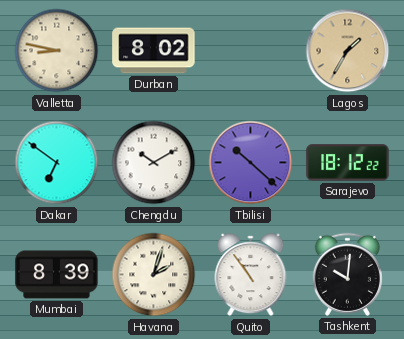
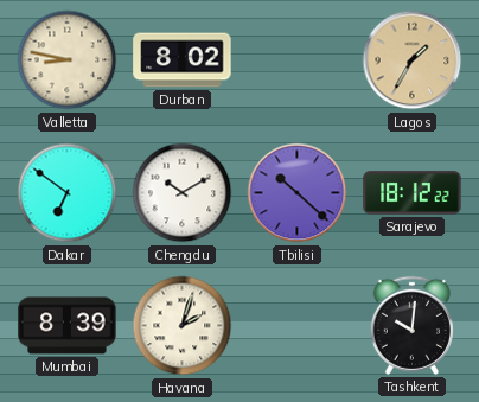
Quito: 10:54 -> none (251, 275)
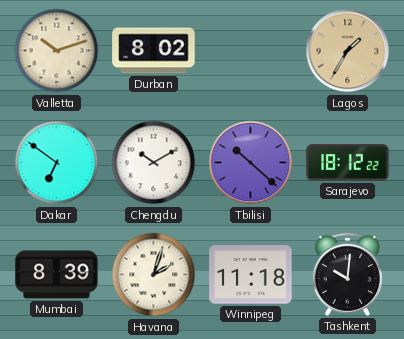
Valletta: 8:47 -> 10:12 (57, 51)
Winnipeg: none -> 11:18 (251, 275)
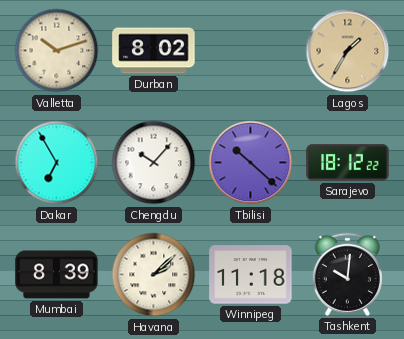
Dakar: 6:51 -> 6:55 (57, 163)
Chengdu: 10:10 -> 10:07 (154, 163)
Havana: 2:03 -> 2:08 (154, 275)
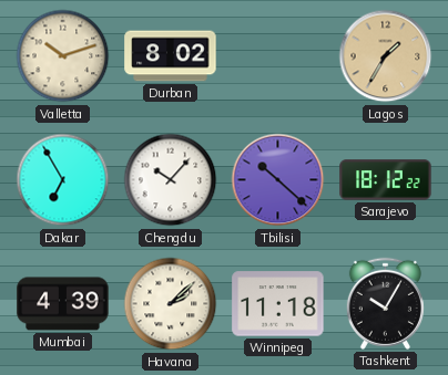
Mumbai: 8:39 -> 4:39 (63, 304)
Tashkent: 10:01 -> 10:05 (385, 303)
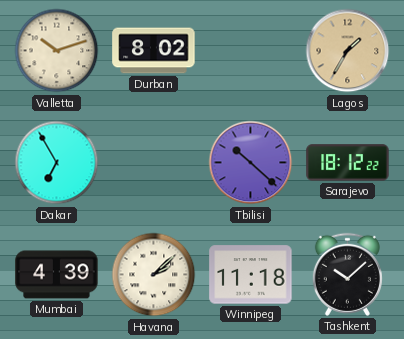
Chengdu: 10:07 -> none (171, 180)
Tashkent: 10:05 -> 10:08 (347, 274)
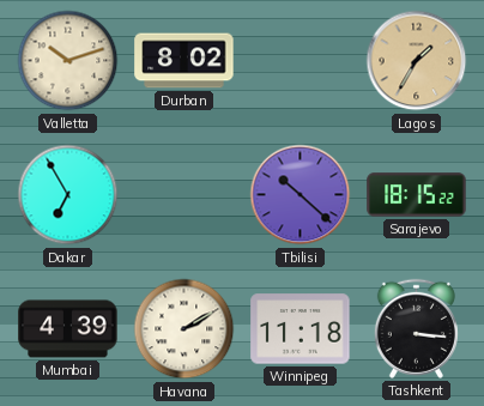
Sarajevo: 18:12 -> 18:15 (417, 195)
Havana: 2:08 -> 2:10 (184, 329)
Tashkent: 10:08 -> 3:16 (416, 328)
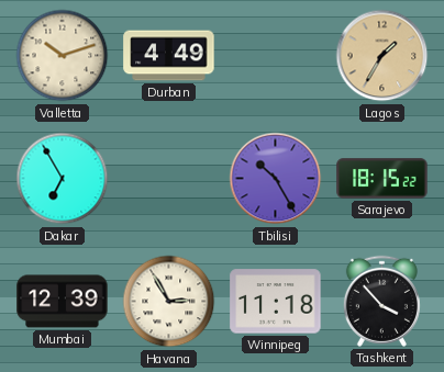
Durban: 8:02 -> 4:49 (169, 56)
Tbilisi: 10:22 -> 10:25 (276, 179)
Mumbai: 4:39 -> 12:39 (63, 302)
Havana: 2:10 -> 2:55 (169, 302)
Tashkent: 3:16 -> 3:53 (381, 301)
